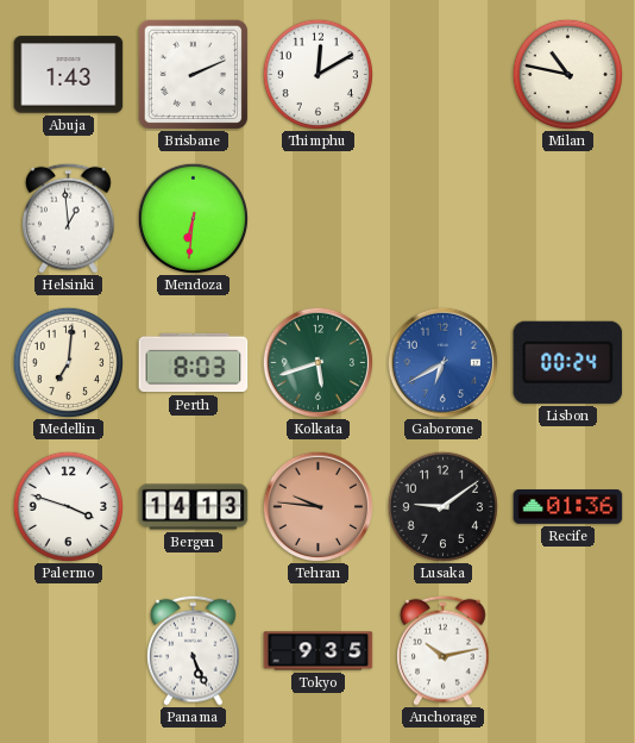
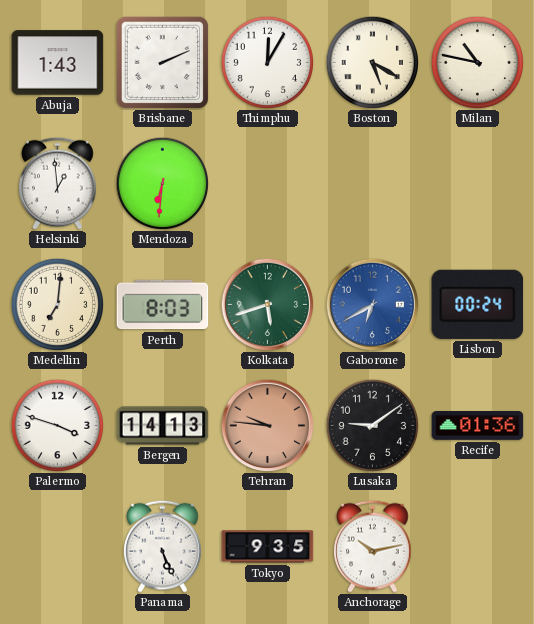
Thimphu: 12:10 -> 12:05 (267, 62)
Boston: none -> 5:20 (372, 62)
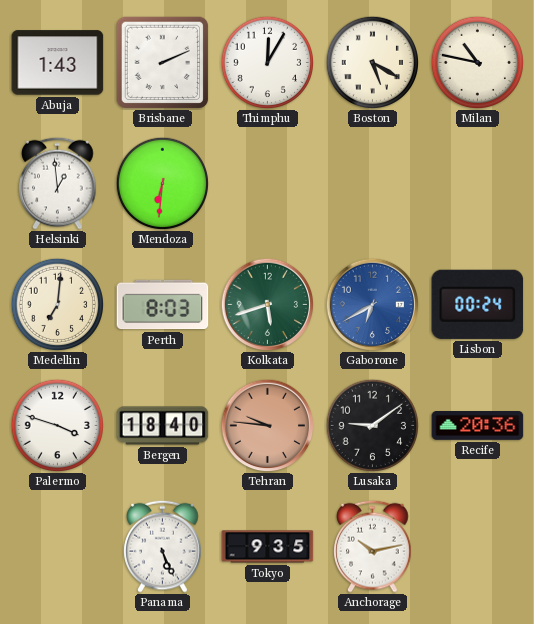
Bergen: 14:13 -> 18:40 (163, 426)
Recife: 01:36 -> 20:36 (478, 426)
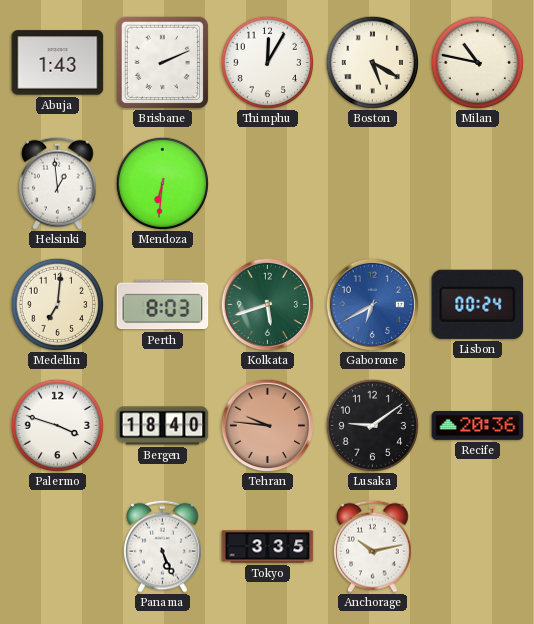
Tokyo: 9:35 -> 3:35 (268, 547)
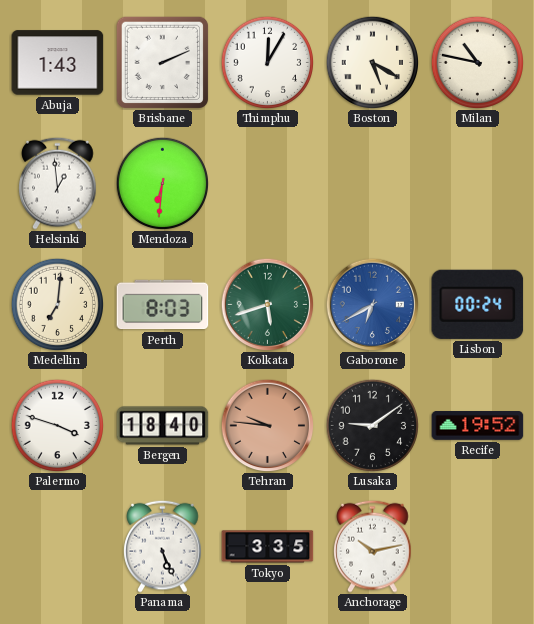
Recife: 20:36 -> 19:52 (478, 426)
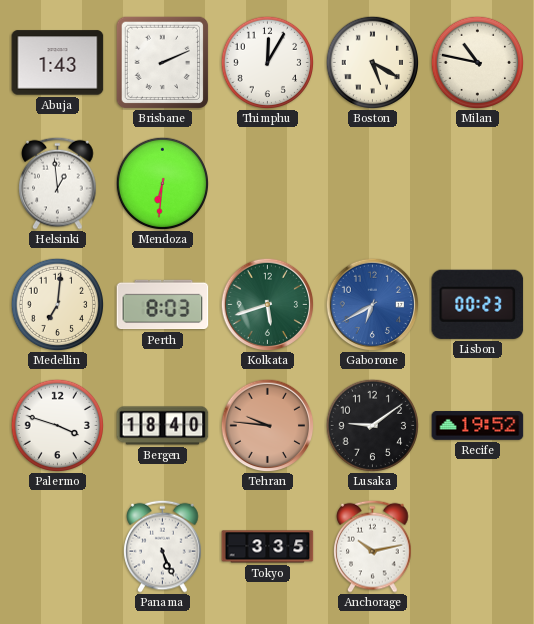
Lisbon: 00:24 -> 00:23 (478, 304)
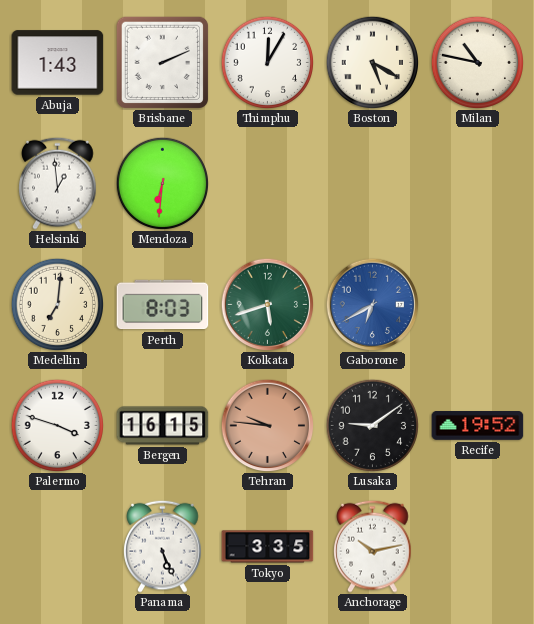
Lisbon: 00:23 -> none (478, 304)
Bergen: 18:40 -> 16:15 (163, 426)
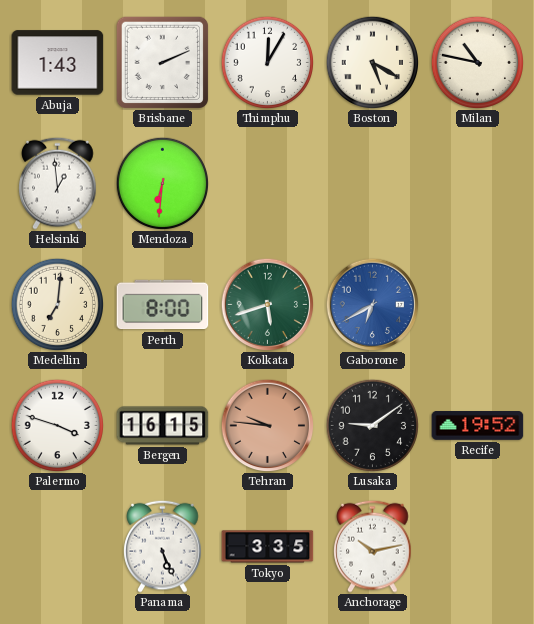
Perth: 8:03 -> 8:00 (163, 305)
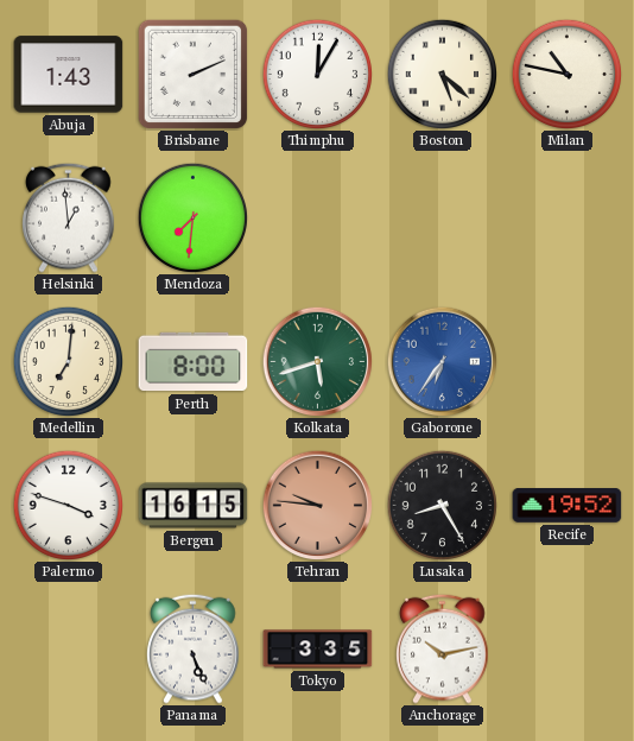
Boston: 5:20 -> 5:22 (442, 74)
Mendoza: 6:31 -> 7:31 (192, 217)
Gaborone: 6:40 -> 6:36 (442, 361)
Lusaka: 9:09 -> 8:25 (442, 505)
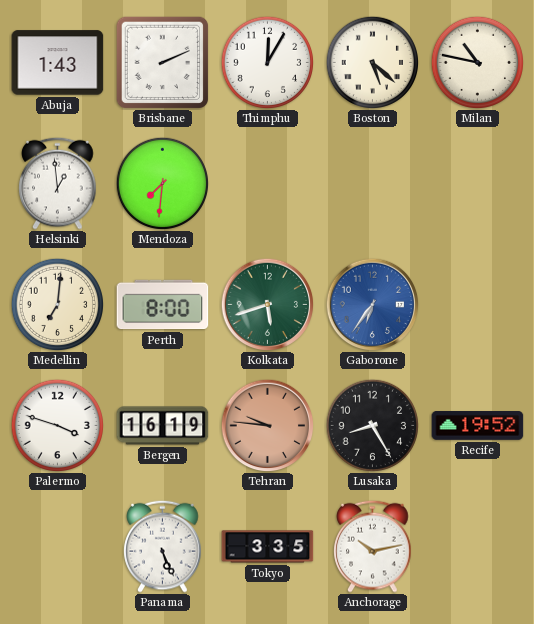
Bergen: 16:15 -> 16:19 (163, 426)
